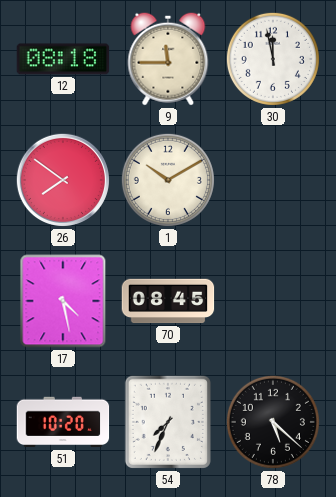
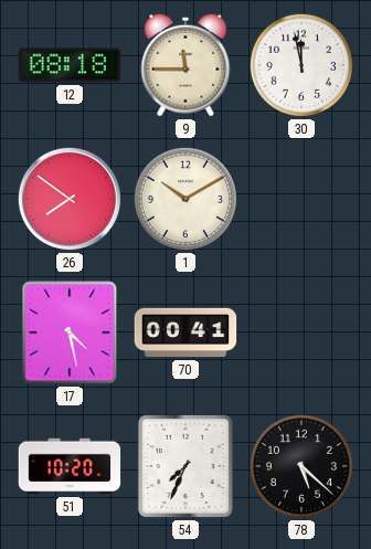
70: 08:45 -> 00:41 (185, 332)
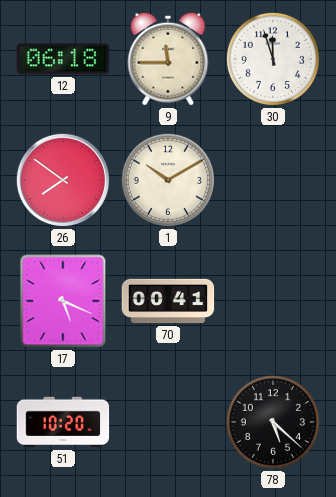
12: 08:18 -> 06:18 (63, 59)
30: 11:58 -> 11:57 (273, 59)
17: 4:28 -> 5:19 (63, 301)
54: 7:34 -> none (185, 466)
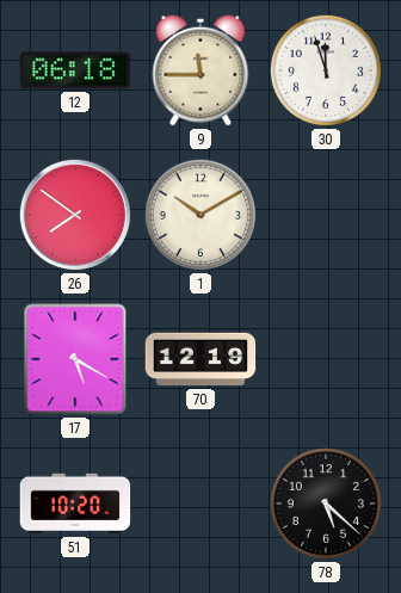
17: 5:19 -> 5:20 (75, 359)
70: 00:41 -> 12:19 (200, 359)
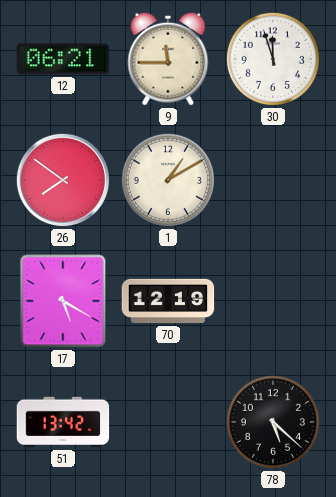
12: 06:18 -> 06:21 (63, 59)
1: 10:10 -> 1:10 (168, 180)
51: 10:20 -> 13:42 (63, 422)
